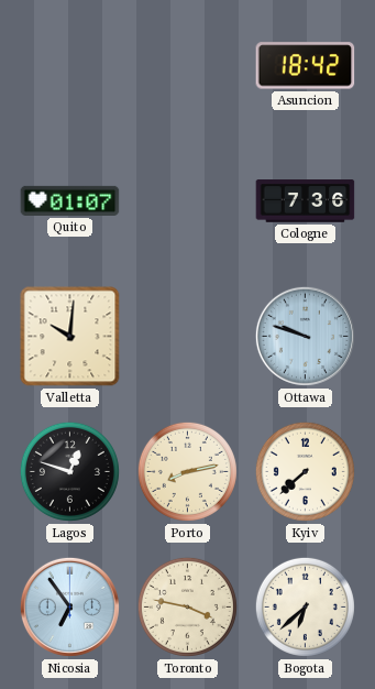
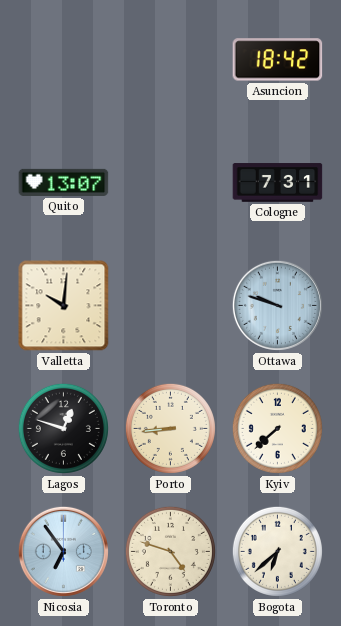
Quito: 01:07 -> 13:07 (64, 182)
Cologne: 7:36 -> 7:31 (278, 183)
Porto: 8:13 -> 8:44 (170, 428)
Toronto: 3:47 -> 4:48 (170, 551)
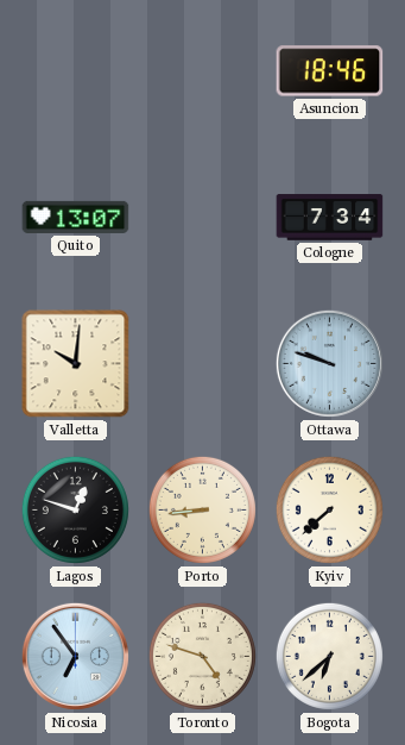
Asuncion: 18:42 -> 18:46 (330, 71)
Cologne: 7:31 -> 7:34 (330, 218)
